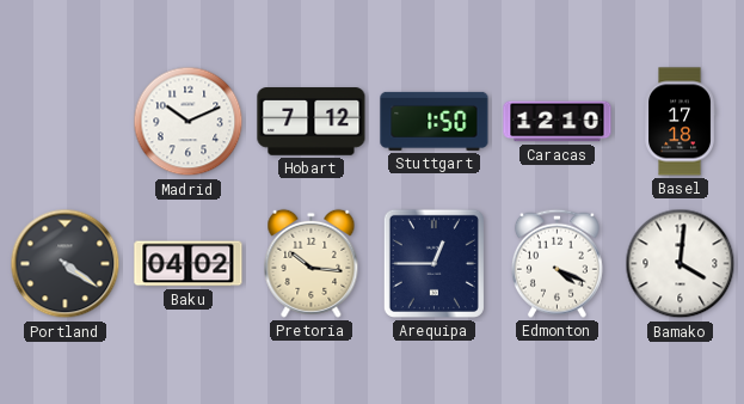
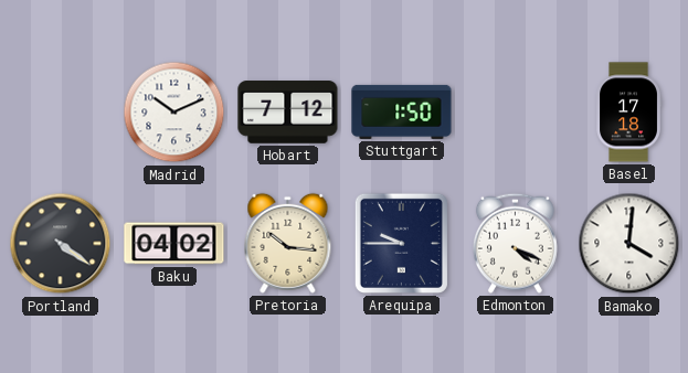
Caracas: 12:10 -> none (558, 122)
Arequipa: 12:45 -> 9:45 (401, 243)
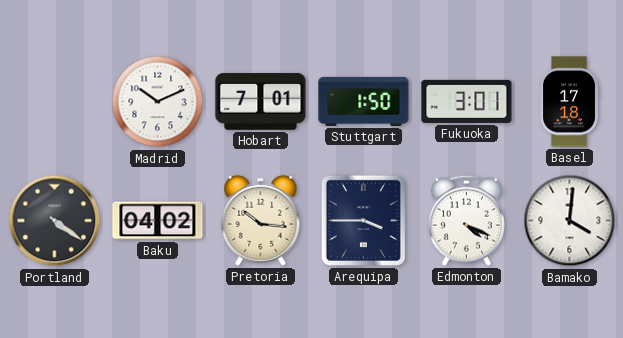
Hobart: 7:12 -> 7:01 (261, 102)
Fukuoka: none -> 3:01 (467, 101)
Arequipa: 9:45 -> 3:45 (363, 220)
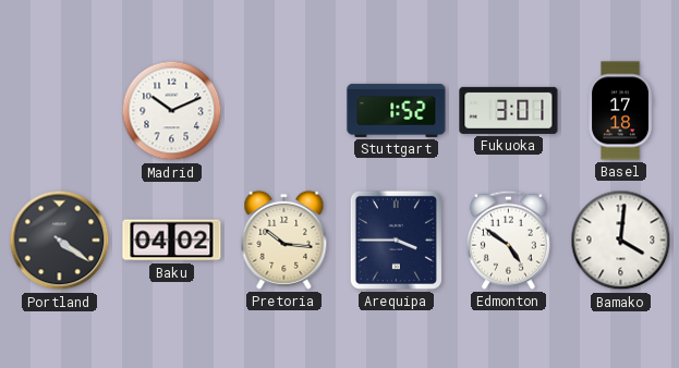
Hobart: 7:01 -> none (261, 102)
Stuttgart: 1:50 -> 1:52 (397, 110)
Edmonton: 4:19 -> 4:51 (508, 240)
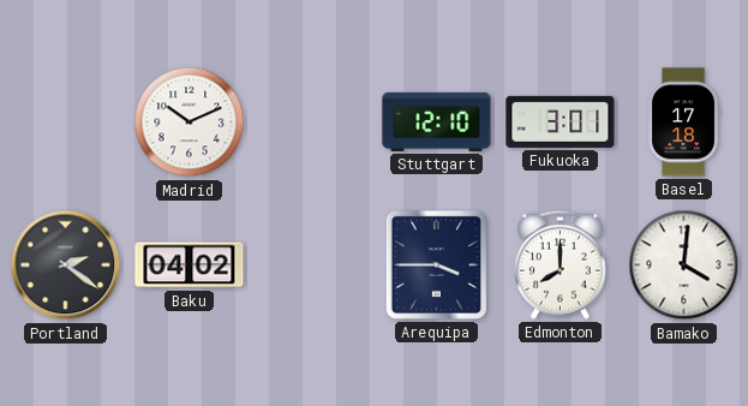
Stuttgart: 1:52 -> 12:10 (437, 121)
Portland: 4:21 -> 2:21 (66, 265)
Pretoria: 10:16 -> none (284, 240)
Edmonton: 4:51 -> 8:00 (559, 264)
